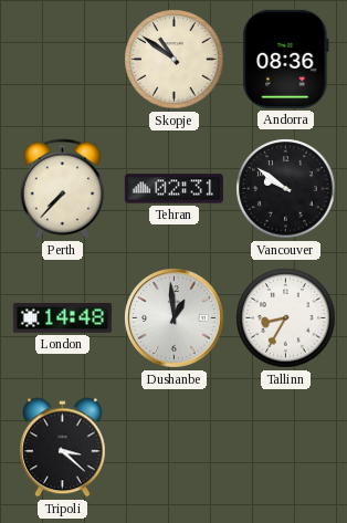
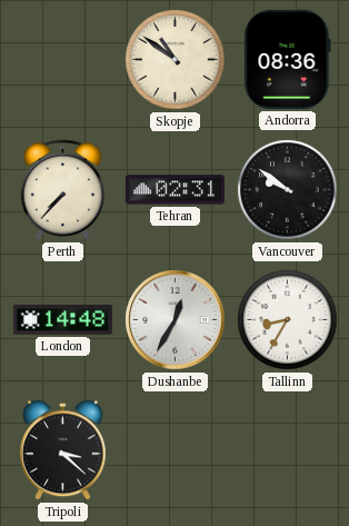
Dushanbe: 12:59 -> 12:35 (176, 320)
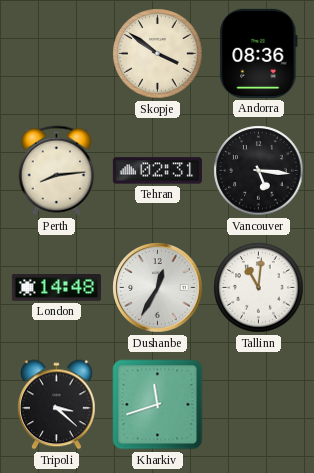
Skopje: 10:51 -> 3:51 (158, 54)
Perth: 7:37 -> 8:14 (57, 171)
Vancouver: 9:51 -> 5:16 (259, 171)
Tallinn: 8:35 -> 11:01 (259, 288)
Kharkiv: none -> 11:42 (158, 405)
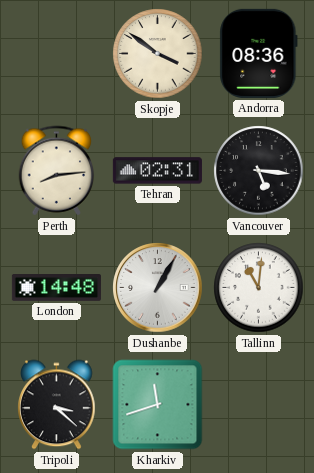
Dushanbe: 12:35 -> 1:05 (158, 288)
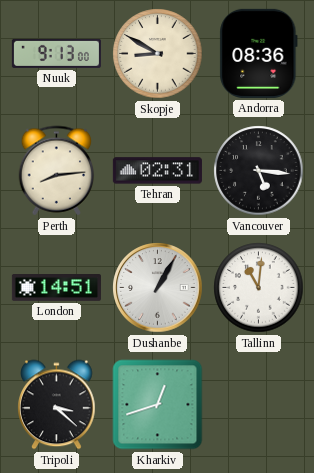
Nuuk: none -> 9:13 (56, 53)
Skopje: 3:51 -> 8:50 (158, 54)
London: 14:48 -> 14:51 (56, 288)
Kharkiv: 11:42 -> 12:42 (158, 405)
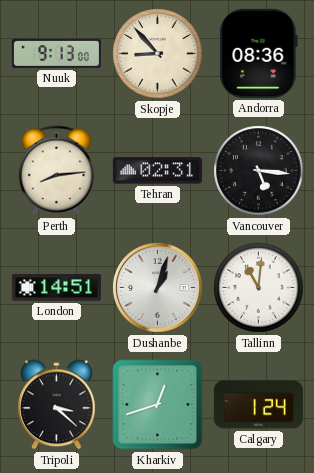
Skopje: 8:50 -> 8:53 (158, 54)
Dushanbe: 1:05 -> 1:03 (158, 288)
Calgary: none -> 1:24 (258, 405)
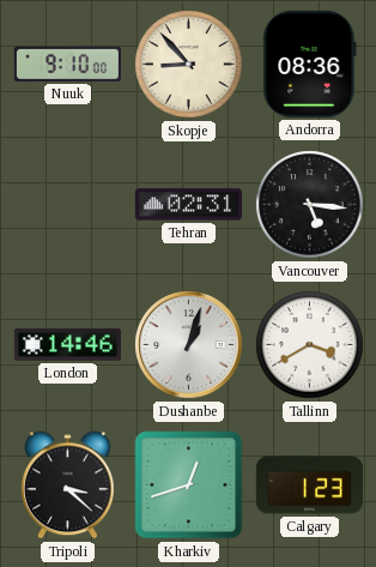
Nuuk: 9:13 -> 9:10 (67, 64)
Perth: 8:14 -> none (57, 171)
London: 14:51 -> 14:46 (67, 345)
Tallinn: 11:01 -> 3:40 (310, 345)
Calgary: 1:24 -> 1:23 (309, 485)
